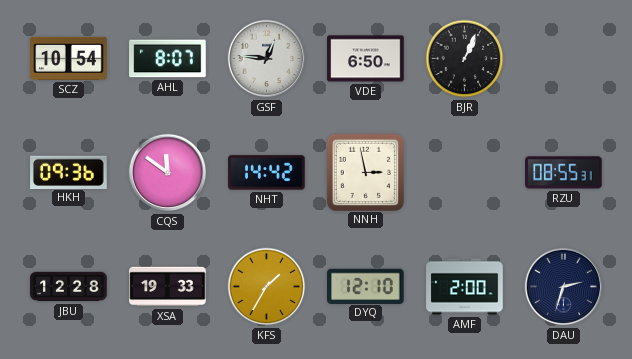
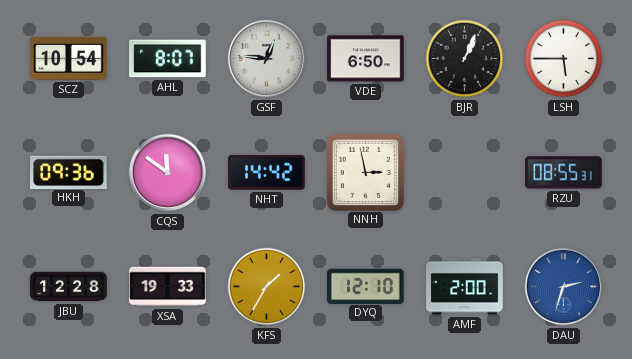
LSH: none -> 5:45 (564, 59)
DAU dial: navy -> blue (564, 287)
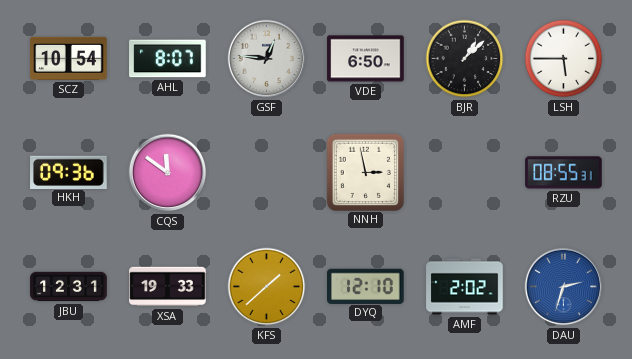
BJR: 1:04 -> 1:08 (465, 59)
NHT: 14:42 -> none (267, 173)
JBU: 12:28 -> 12:31 (69, 287)
KFS: 1:35 -> 1:38 (267, 287)
AMF: 2:00 -> 2:02 (465, 287)
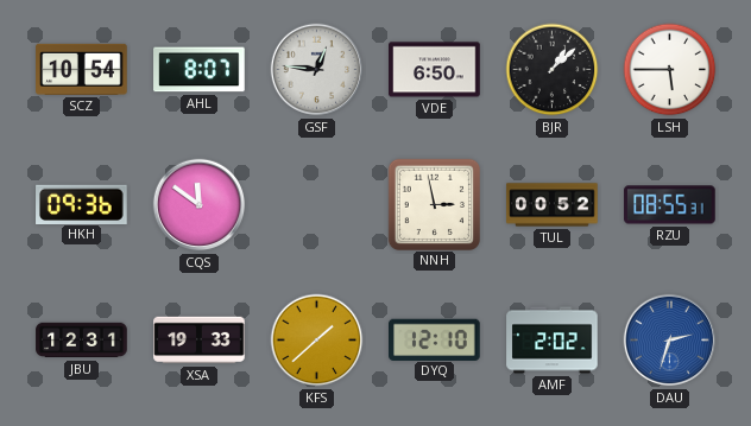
TUL: none -> 00:52 (553, 205)
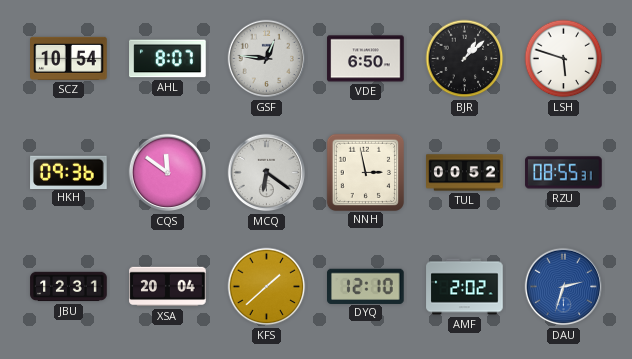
LSH: 5:45 -> 5:48 (564, 59)
MCQ: none -> 6:21 (267, 173)
XSA: 19:33 -> 20:04 (168, 287)
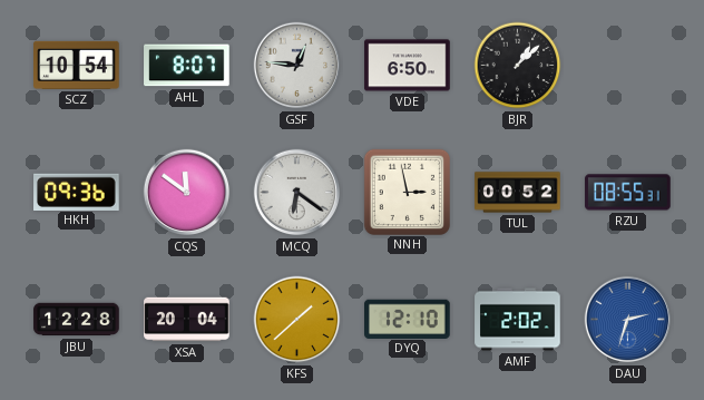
LSH: 5:48 -> none (564, 59)
JBU: 12:31 -> 12:28 (77, 320)
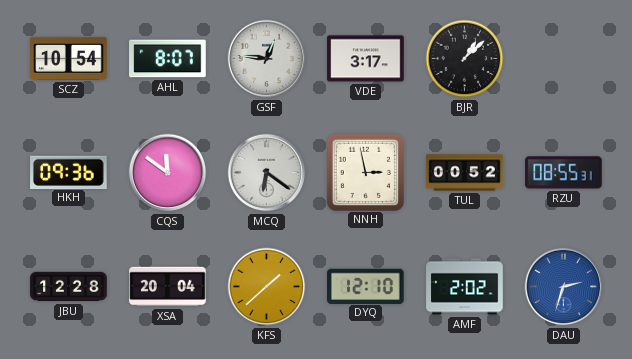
VDE: 6:50 -> 3:17 (366, 59)
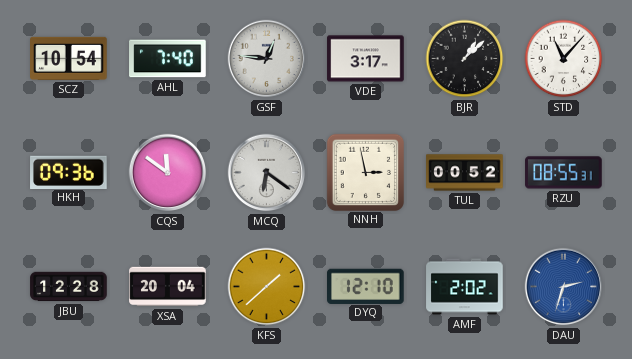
AHL: 8:07 -> 7:40 (168, 59)
STD: none -> 11:07 (564, 59)
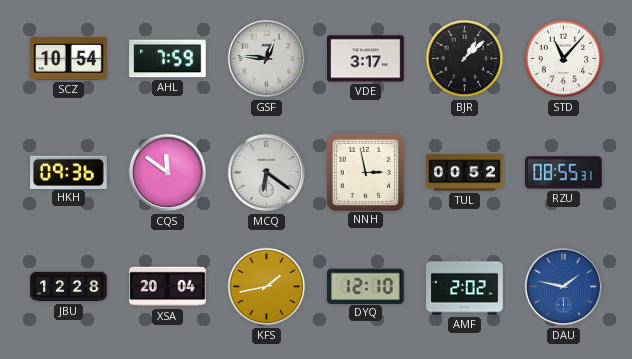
AHL: 7:40 -> 7:59 (168, 59)
KFS: 1:38 -> 1:43 (267, 287)
DAU: 2:33 -> 1:47 (564, 287)
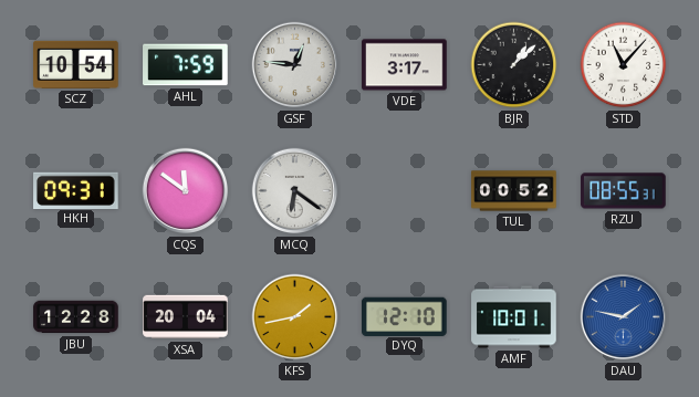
HKH: 09:36 -> 09:31 (76, 190)
NNH: 2:58 -> none (365, 172)
AMF: 2:02 -> 10:01 (514, 317)
